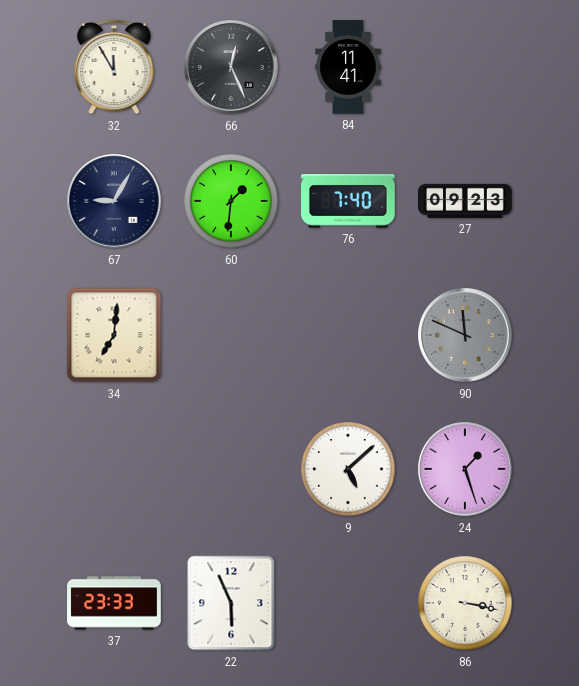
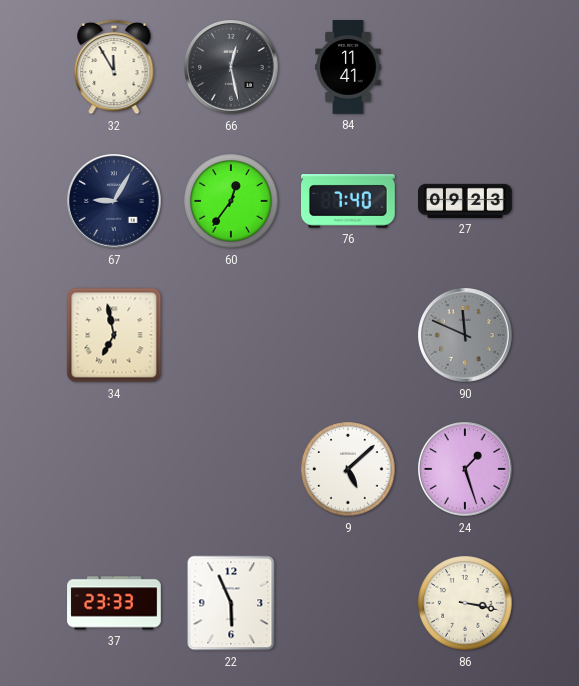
66: 12:26 -> 12:28 (231, 67)
60: 1:31 -> 12:36 (231, 201)
34: 7:01 -> 6:58 (114, 335)
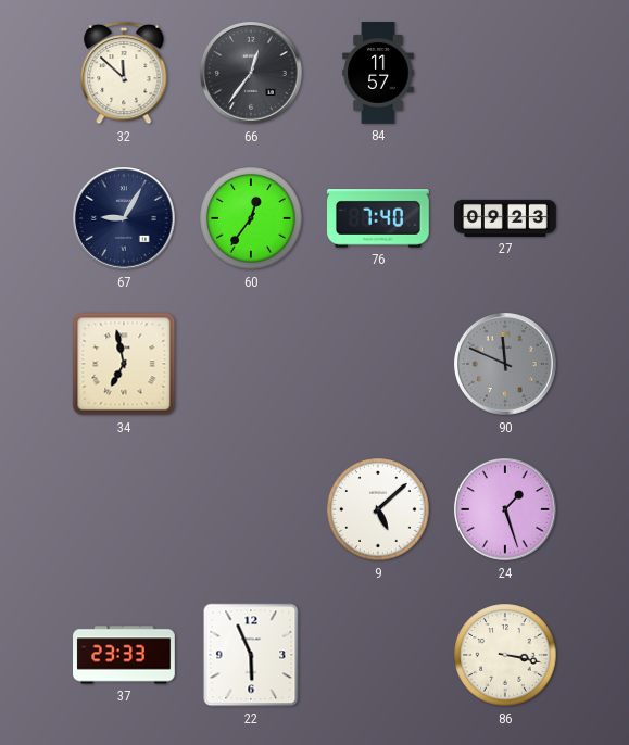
32: 11:55 -> 11:52 (124, 73)
66: 12:28 -> 12:36 (251, 73)
84: 11:41 -> 11:57 (378, 73)
